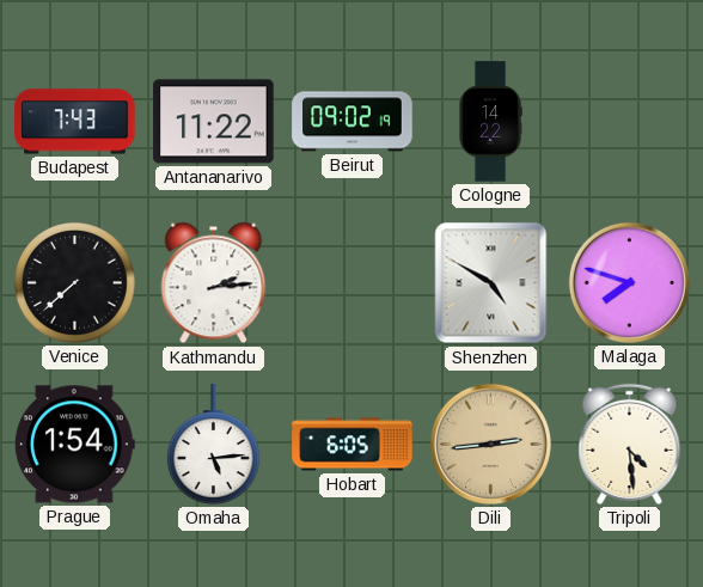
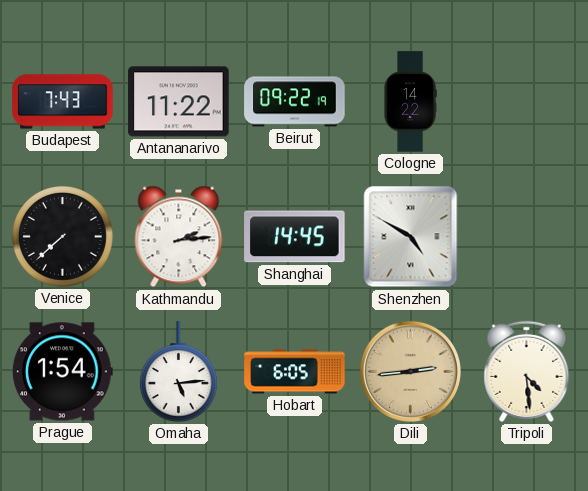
Beirut: 09:02 -> 09:22 (295, 102)
Shanghai: none -> 14:45 (295, 237)
Malaga: 7:48 -> none (629, 282)
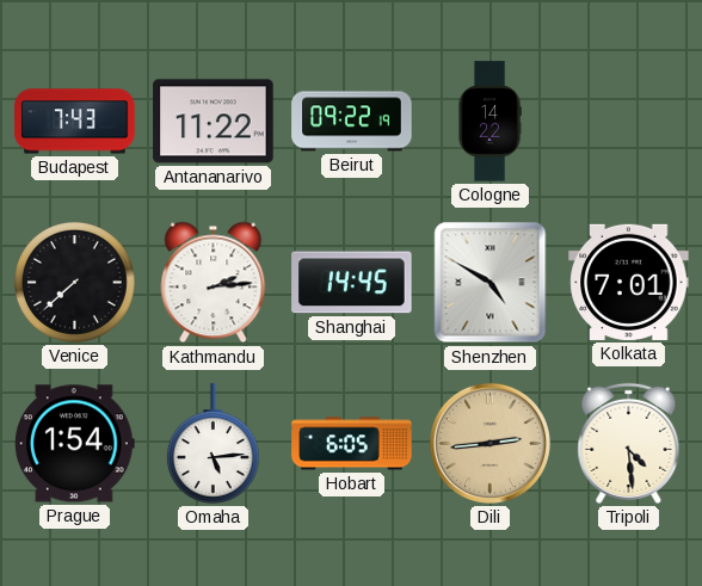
Kolkata: none -> 7:01 (629, 282)
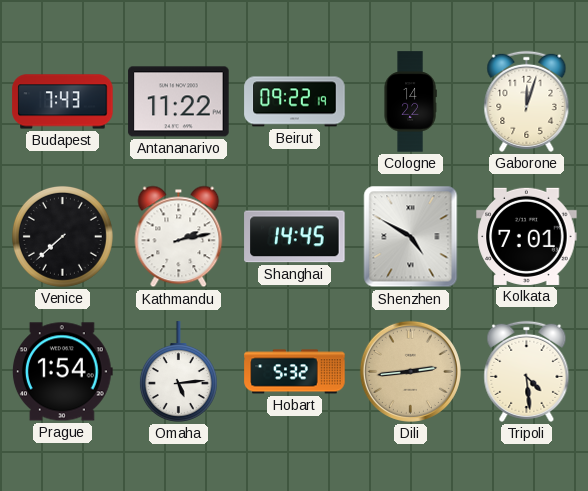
Gaborone: none -> 12:03 (527, 101)
Kathmandu: 2:14 -> 2:13 (179, 237)
Hobart: 6:05 -> 5:32 (295, 372)
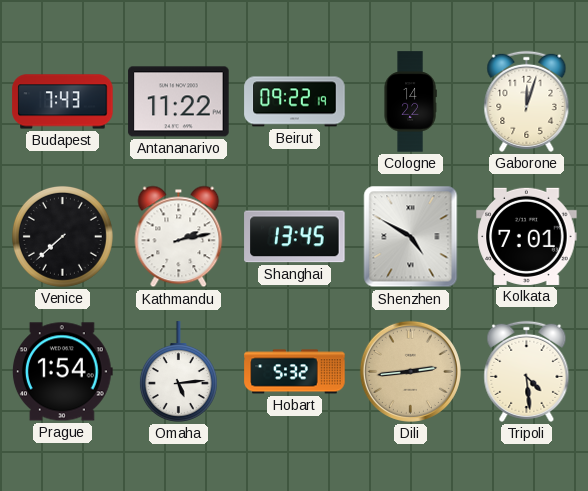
Shanghai: 14:45 -> 13:45 (295, 237)
